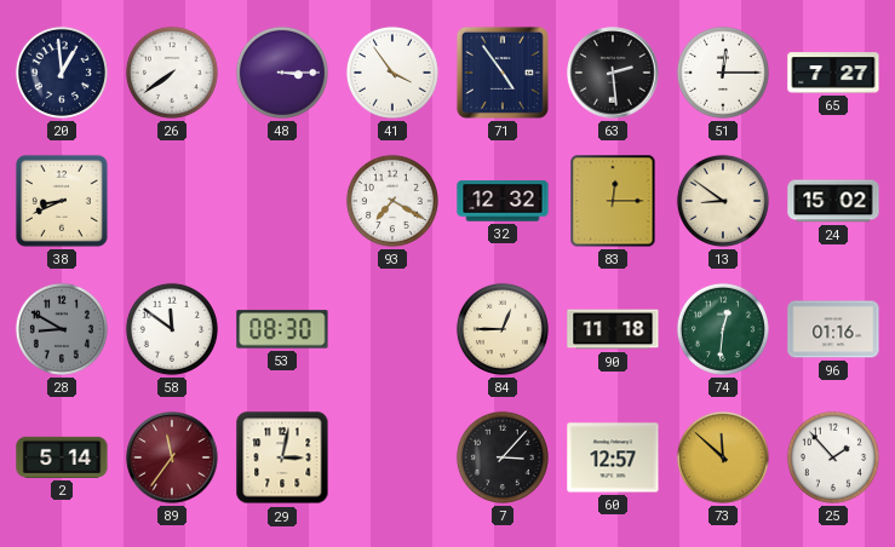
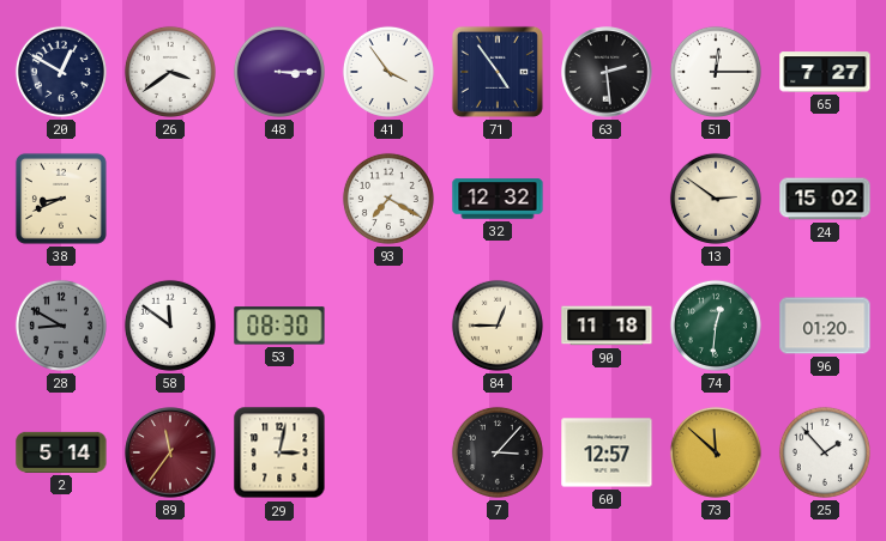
20: 12:59 -> 12:50 (61, 72)
26: 7:39 -> 3:39 (170, 72)
83: 12:15 -> none (613, 201)
13: 8:51 -> 2:51 (716, 199)
96: 01:16 -> 01:20 (825, 326)
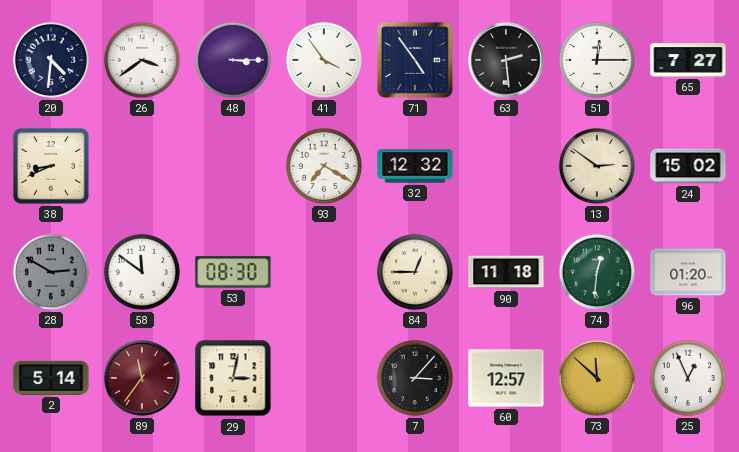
20: 12:50 -> 4:31 (51, 60)
28: 8:50 -> 2:50 (51, 272)
25: 1:53 -> 12:56 (688, 378)
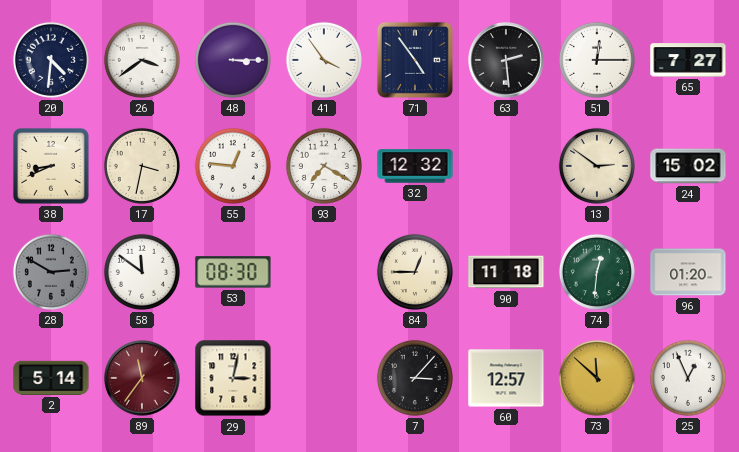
17: none -> 3:32 (142, 166)
55: none -> 12:46 (233, 166)
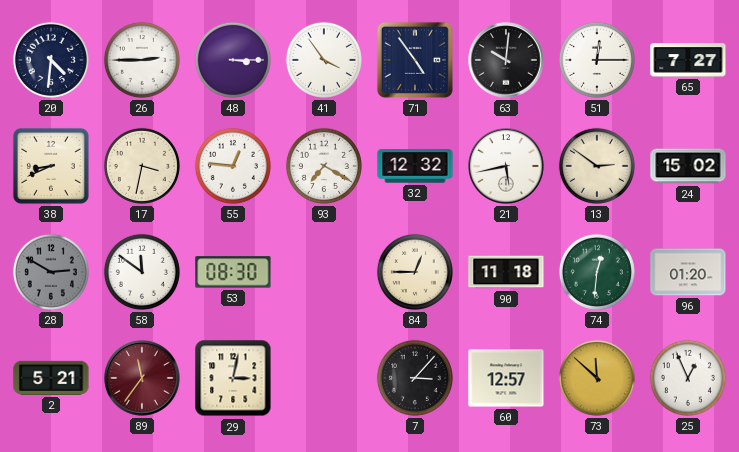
26: 3:39 -> 2:45 (142, 60)
63: 2:29 -> 10:01 (506, 60)
21: none -> 5:43 (506, 166)
2: 5:14 -> 5:21 (51, 378)
